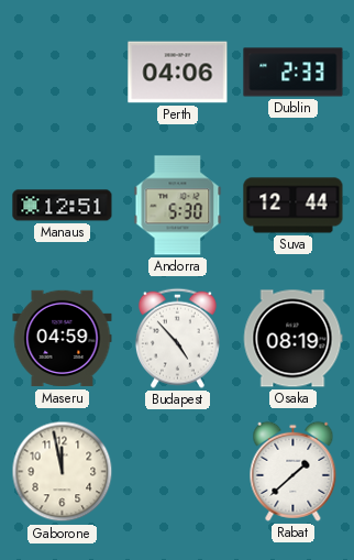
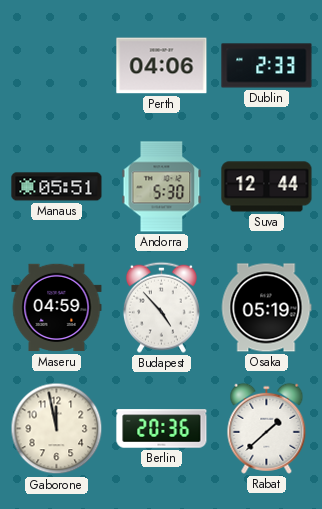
Manaus: 12:51 -> 05:51 (57, 187)
Osaka: 08:19 -> 05:19 (266, 308)
Berlin: none -> 20:36 (162, 429)
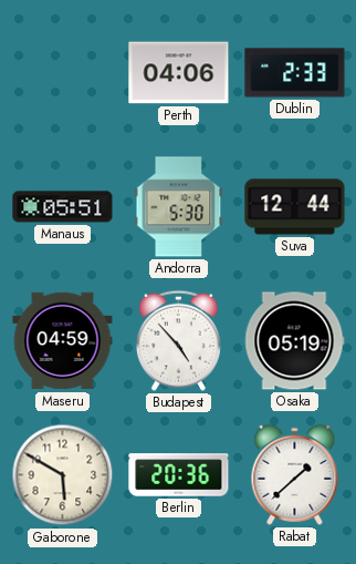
Gaborone: 11:58 -> 5:50 (63, 475)
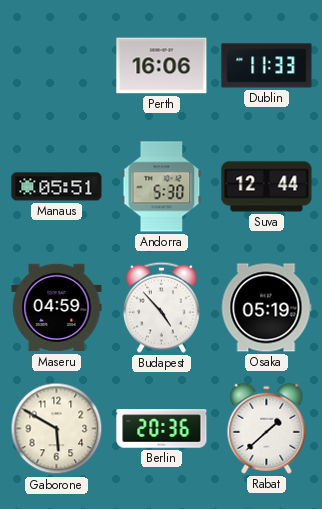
Perth: 04:06 -> 16:06 (162, 66)
Dublin: 2:33 -> 11:33 (267, 66)
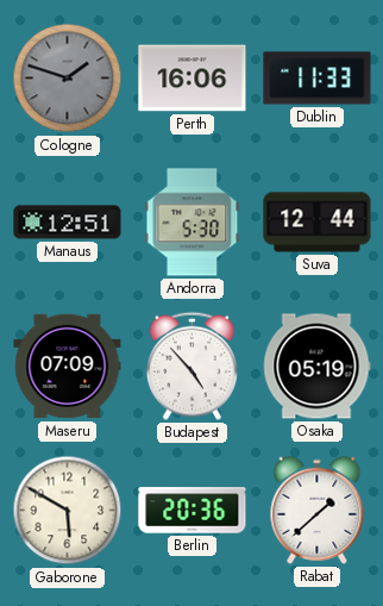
Cologne: none -> 1:48 (68, 79)
Manaus: 05:51 -> 12:51 (68, 223)
Maseru: 04:59 -> 07:09 (68, 367)
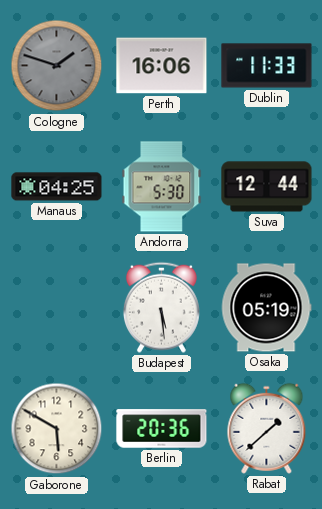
Manaus: 12:51 -> 04:25 (57, 187)
Maseru: 07:09 -> none (68, 367)
Budapest: 4:53 -> 5:29 (161, 307)
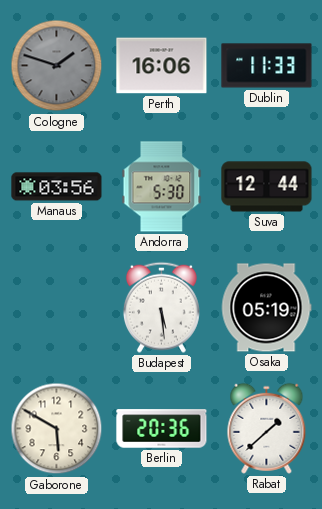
Manaus: 04:25 -> 03:56 (57, 187)
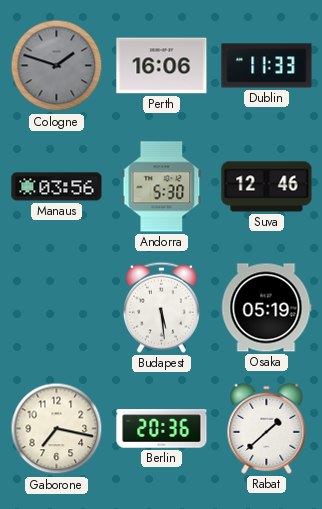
Suva: 12:44 -> 12:46 (267, 187)
Gaborone: 5:50 -> 7:17 (57, 429)
